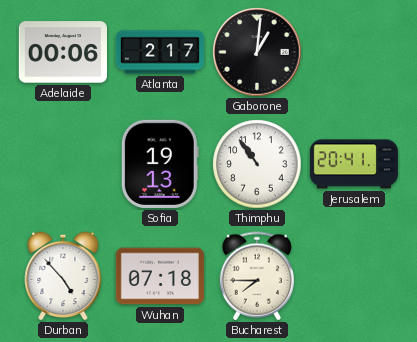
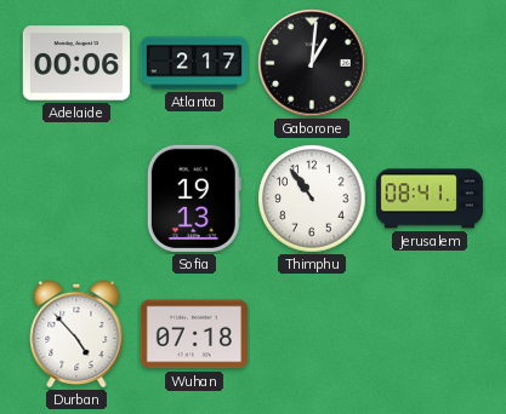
Jerusalem: 20:41 -> 08:41 (428, 199)
Bucharest: 7:45 -> none (257, 276)
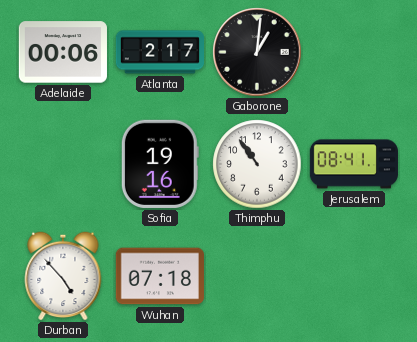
Sofia: 19:13 -> 19:16 (160, 164)
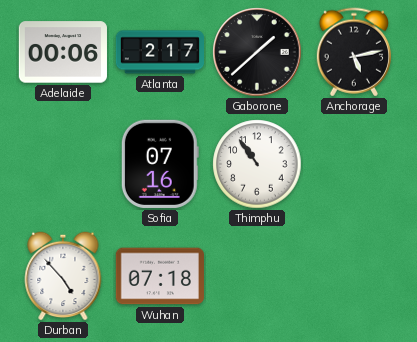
Gaborone: 1:01 -> 1:38 (257, 52)
Anchorage: none -> 5:13 (354, 52)
Sofia: 19:16 -> 07:16 (160, 164)
Jerusalem: 08:41 -> none (353, 164)
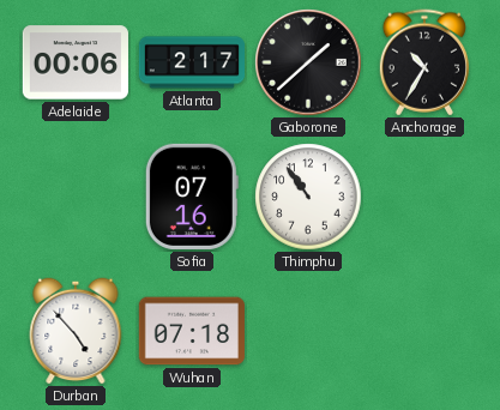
Anchorage: 5:13 -> 10:35 (424, 62)
